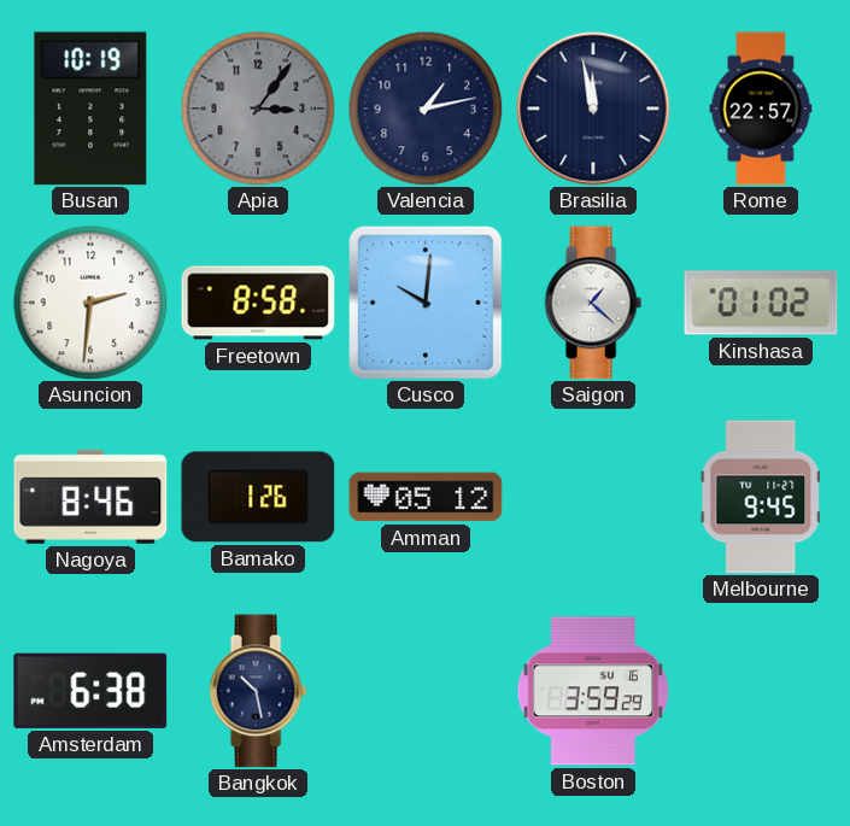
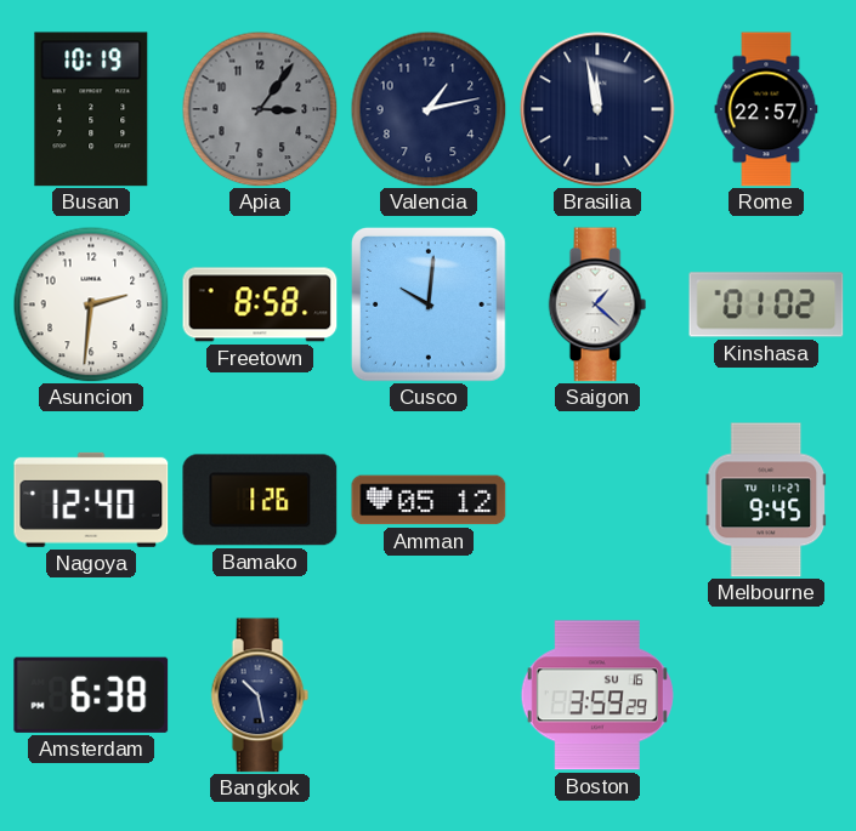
Nagoya: 8:46 -> 12:40 (91, 500)
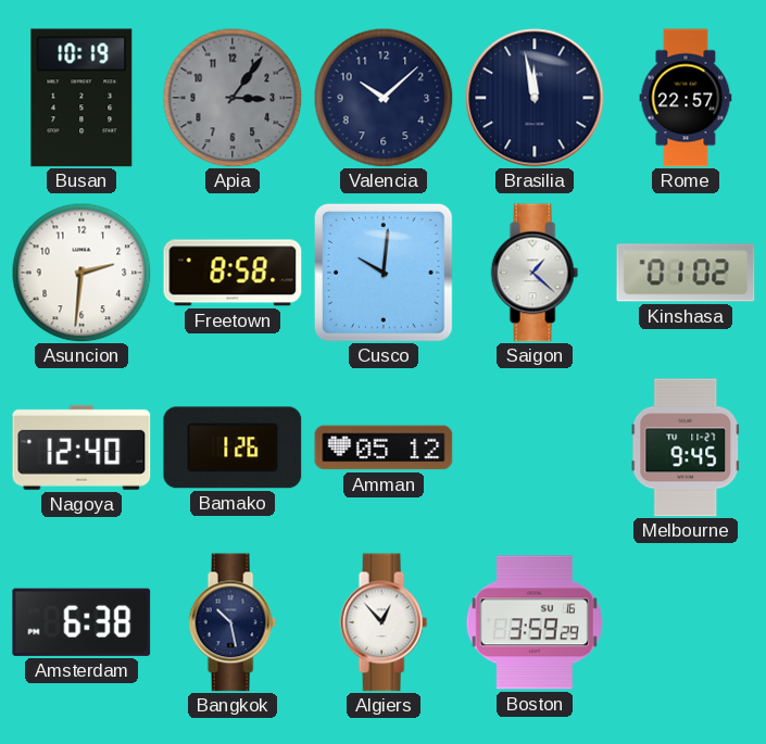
Valencia: 1:13 -> 10:08 (384, 98)
Algiers: none -> 12:53 (384, 622)
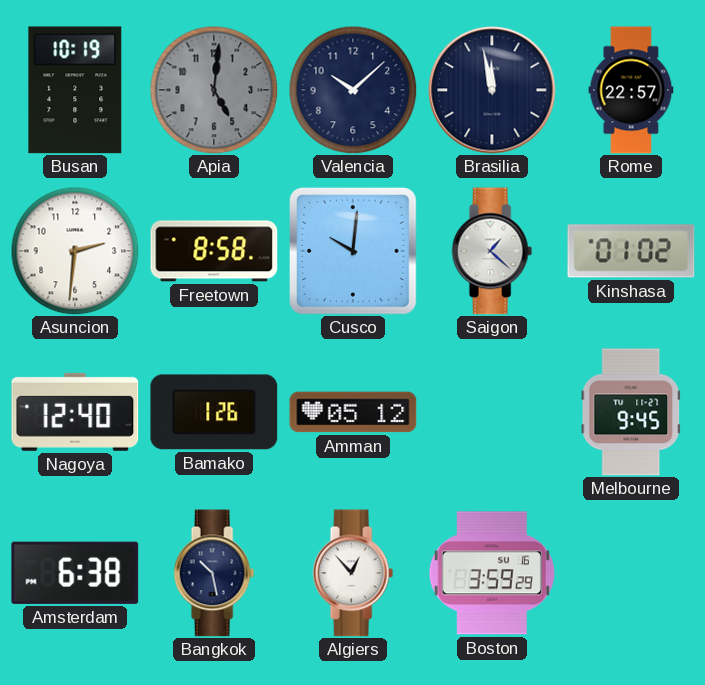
Apia: 3:06 -> 5:01 (214, 90)
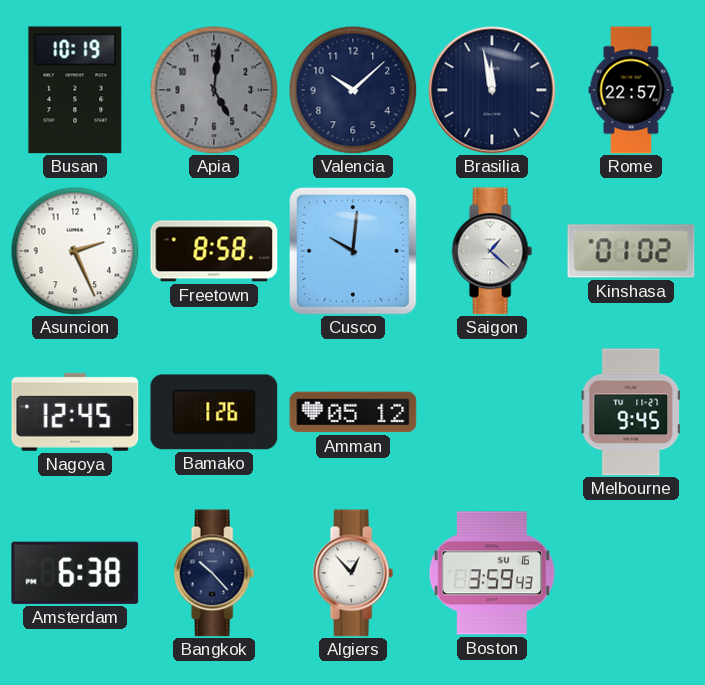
Asuncion: 2:31 -> 2:26 (75, 251)
Nagoya: 12:40 -> 12:45 (75, 412)
Bangkok: 10:28 -> 10:23 (214, 573)
Boston: 3:59:29 -> 3:59:43 (492, 573)
